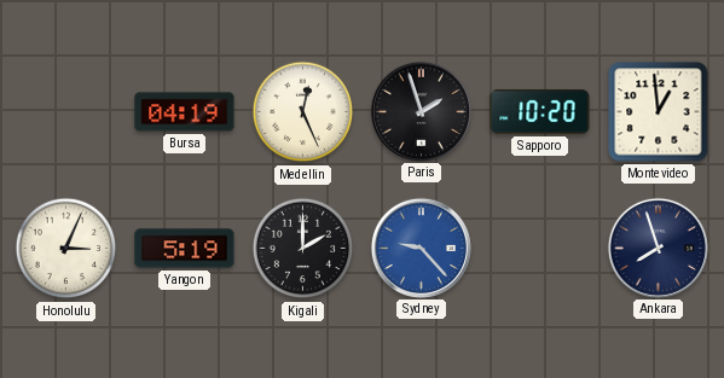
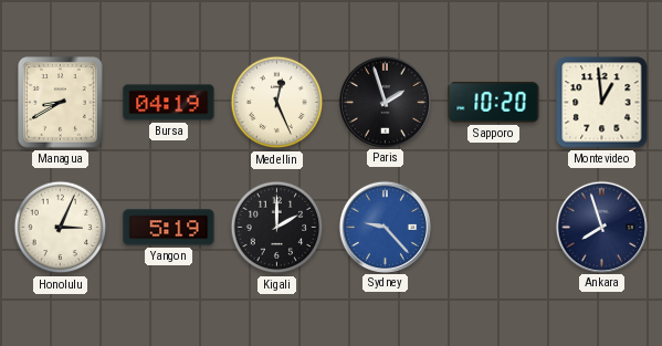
Managua: none -> 8:40 (61, 103)
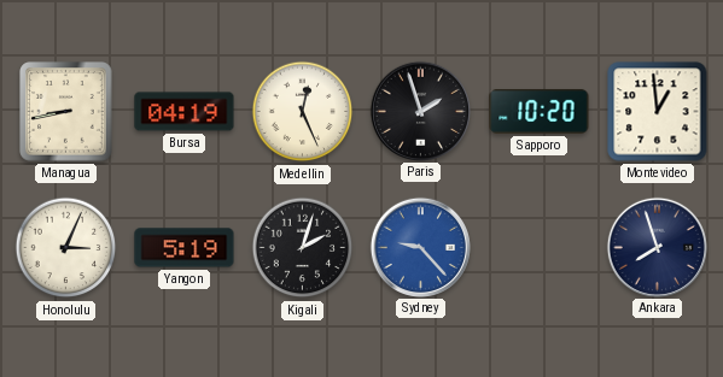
Managua: 8:40 -> 8:43 (66, 112)
Kigali: 2:00 -> 2:03 (303, 248)
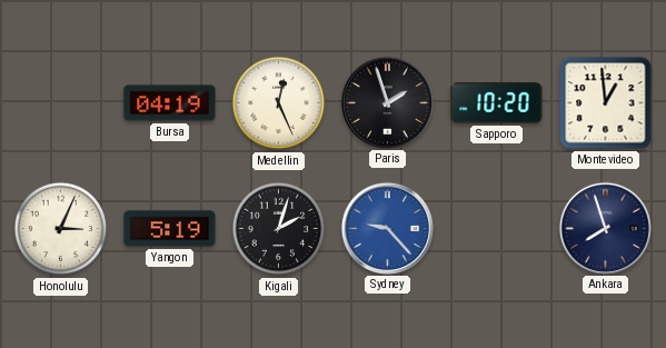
Managua: 8:43 -> none (66, 112)
